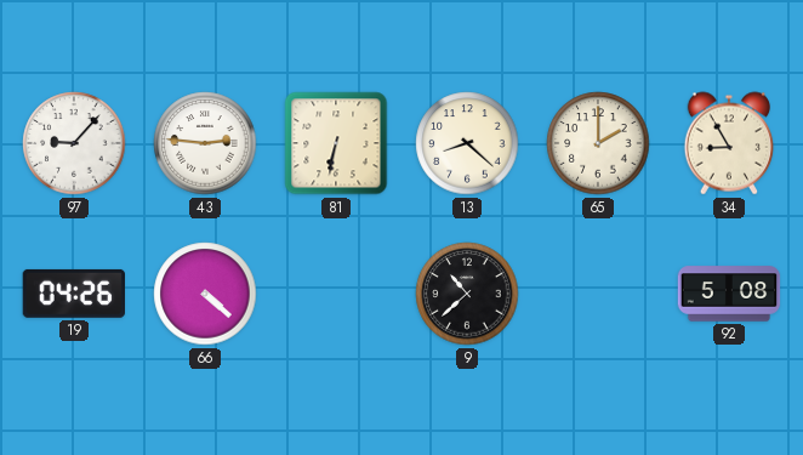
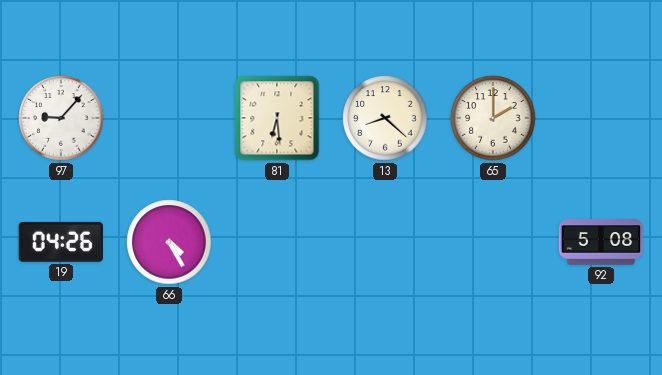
43: 2:46 -> none (205, 143)
81: 6:32 -> 6:29 (277, 118)
34: 8:55 -> none (729, 143)
66: 4:22 -> 4:25 (169, 242)
9: 10:38 -> none (467, 294)
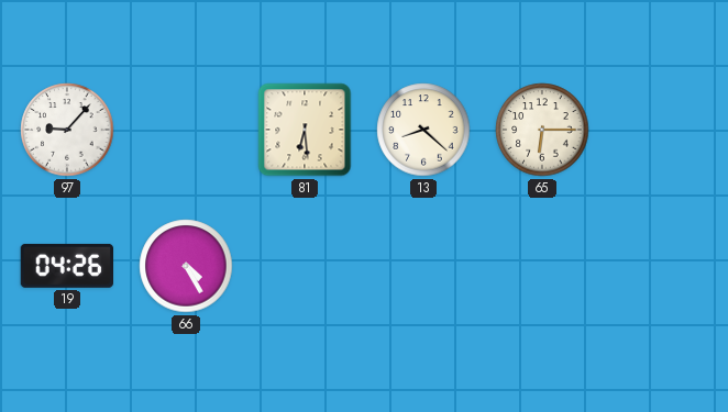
65: 2:00 -> 6:15 (542, 130)
92: 5:08 -> none (601, 242)
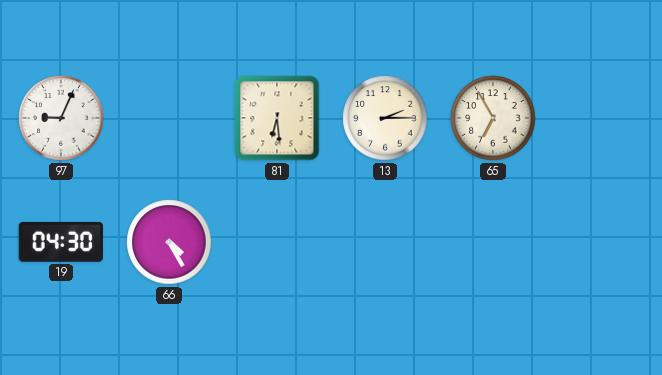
97: 9:07 -> 9:04 (61, 118)
13: 8:22 -> 2:15 (385, 118)
65: 6:15 -> 6:55 (493, 118)
19: 04:26 -> 04:30 (60, 242)
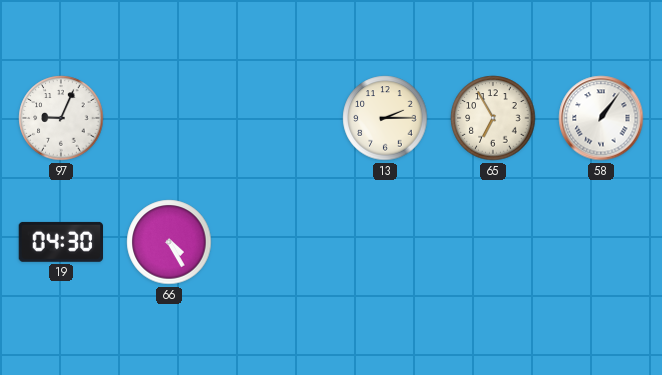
81: 6:29 -> none (277, 118)
58: none -> 1:06 (601, 118)
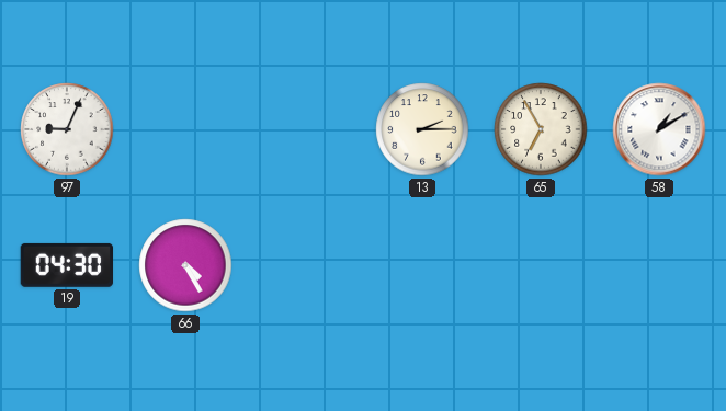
58: 1:06 -> 1:10 (659, 129)
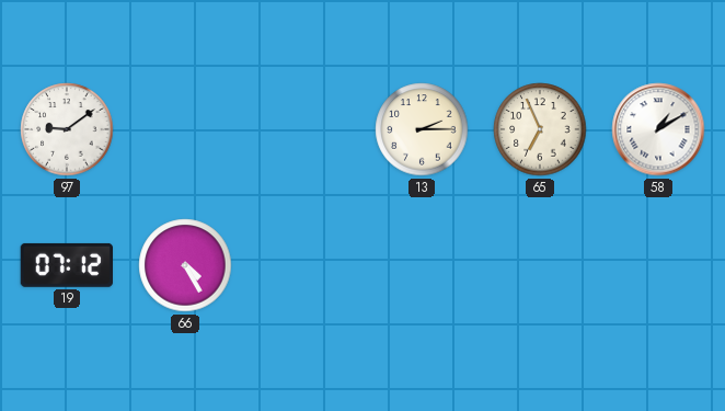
97: 9:04 -> 9:09 (67, 129)
65: 6:55 -> 6:56 (540, 129)
19: 04:30 -> 07:12 (66, 265)
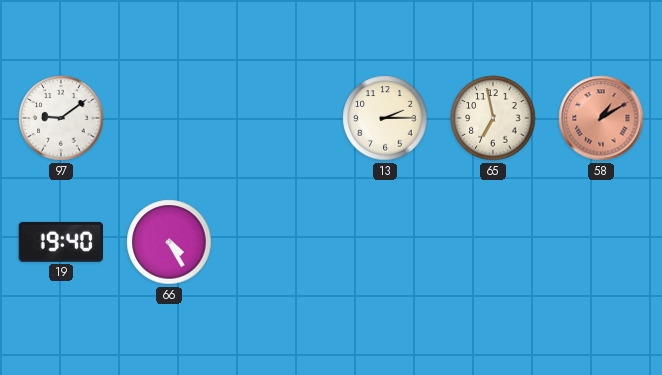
65: 6:56 -> 6:58 (493, 118)
58 dial: white -> salmon (601, 118)
19: 07:12 -> 19:40 (60, 242)
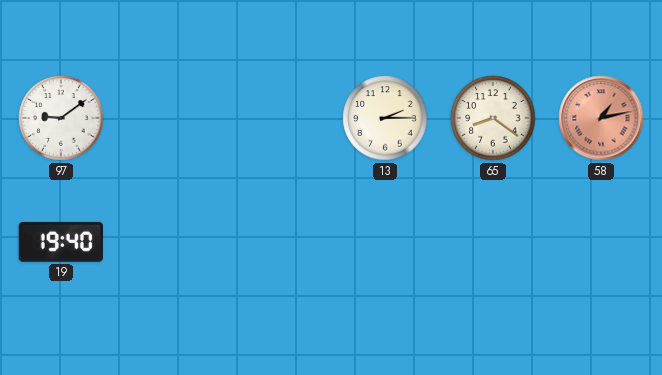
65: 6:58 -> 8:21 (493, 118)
58: 1:10 -> 1:13 (601, 118)
66: 4:25 -> none (169, 242)
